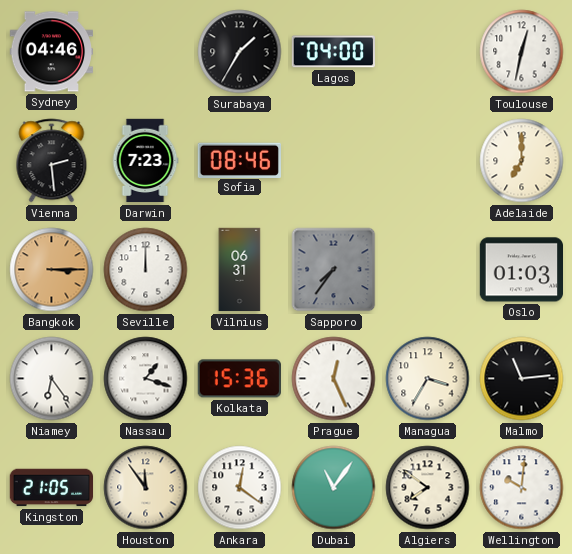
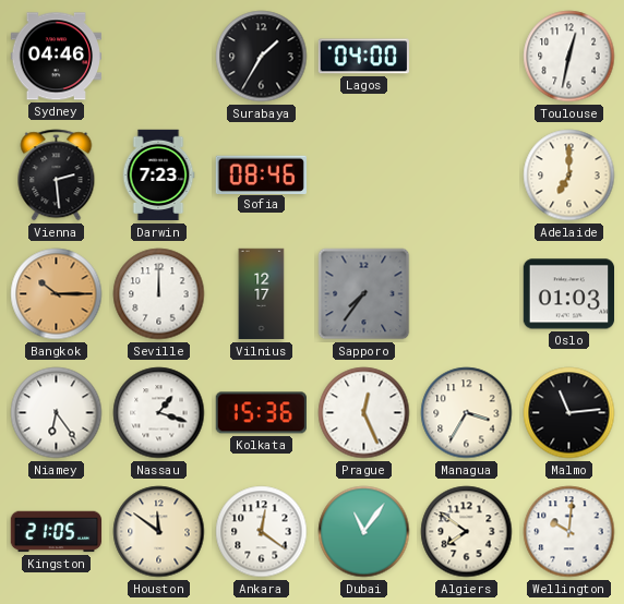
Bangkok: 3:15 -> 10:15 (57, 294)
Vilnius: 06:31 -> 12:17 (262, 294)
Houston: 11:54 -> 11:51 (159, 532)
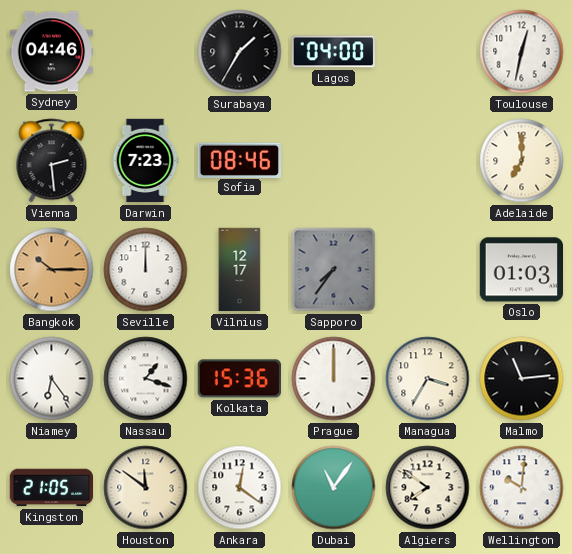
Prague: 12:26 -> 12:00 (334, 379)
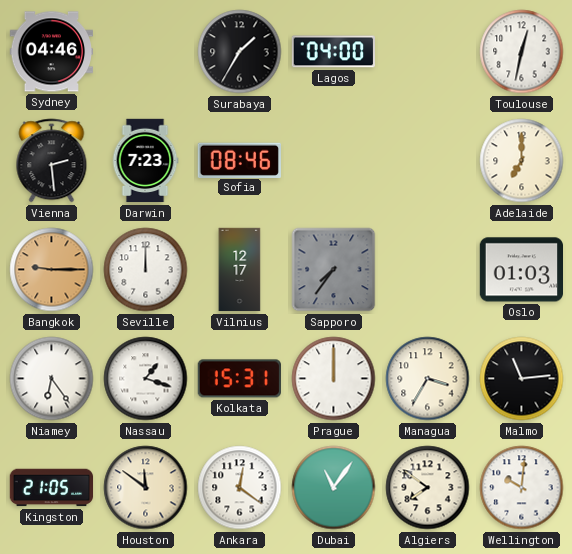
Bangkok: 10:15 -> 9:15 (52, 270)
Kolkata: 15:36 -> 15:31 (239, 379)
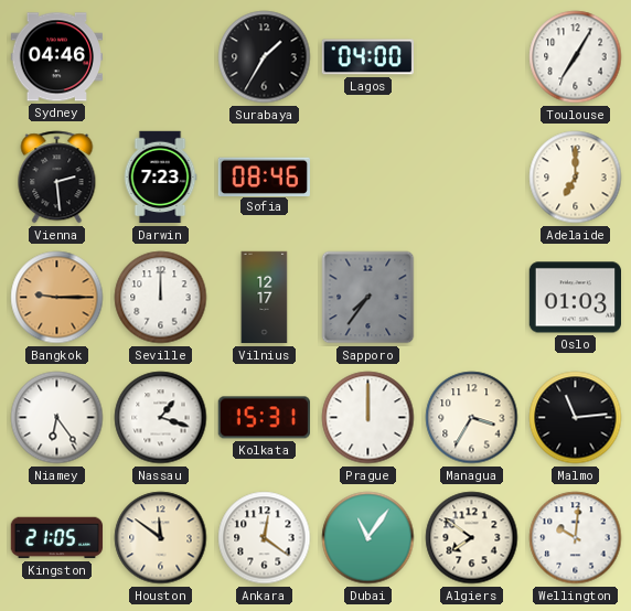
Toulouse: 12:32 -> 7:05 (576, 57)
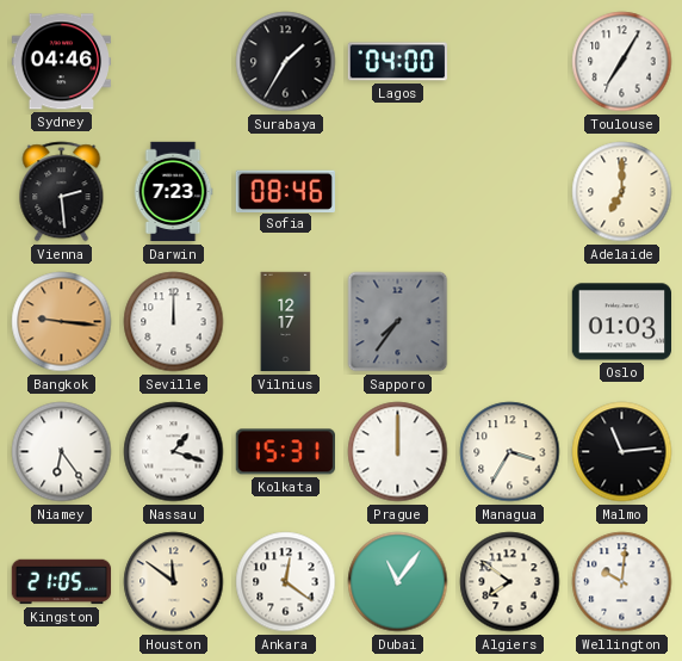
Bangkok: 9:15 -> 9:16 (62, 322)
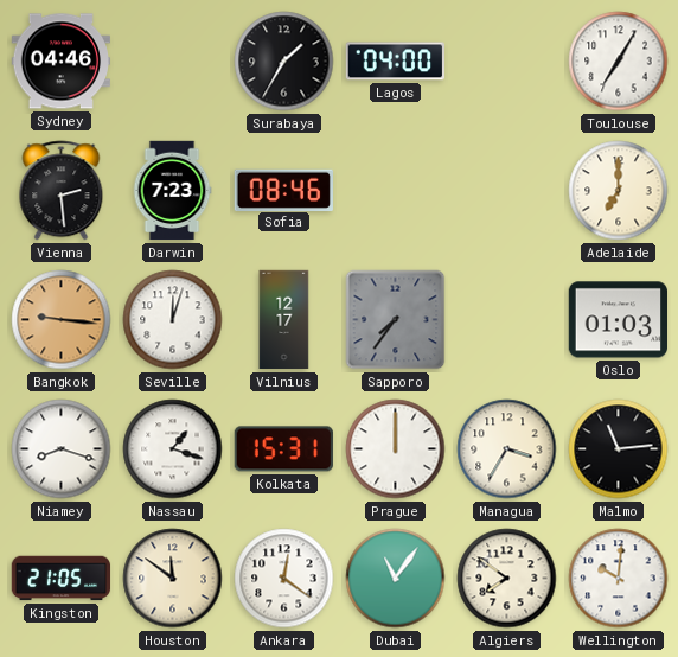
Seville: 12:00 -> 12:03 (173, 320)
Niamey: 6:24 -> 8:18 (62, 449)
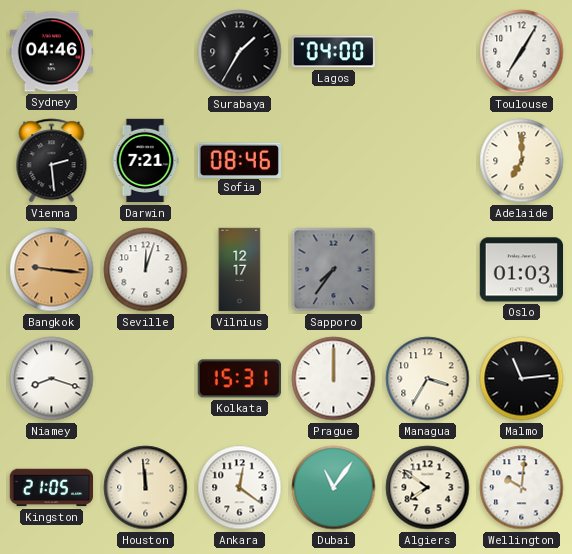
Darwin: 7:23 -> 7:21 (145, 161)
Nassau: 1:18 -> none (173, 449)
Houston: 11:51 -> 11:59 (146, 488)
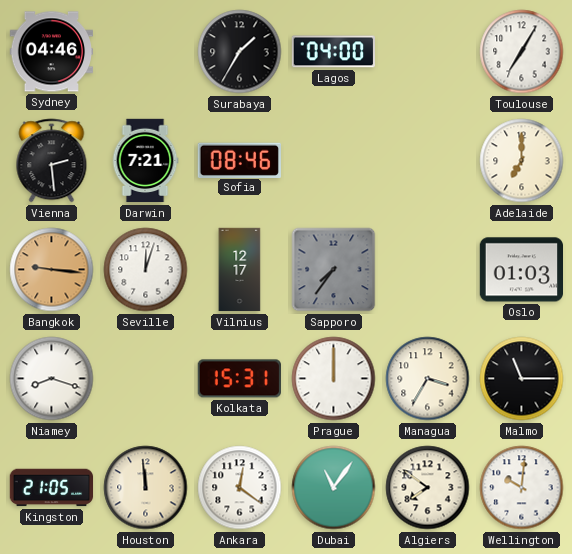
Malmo: 11:14 -> 11:15 (522, 379)
